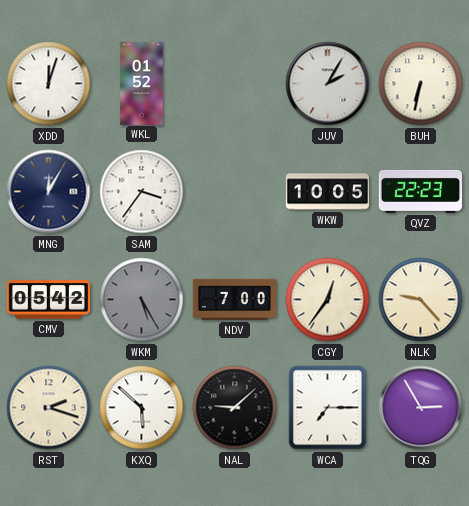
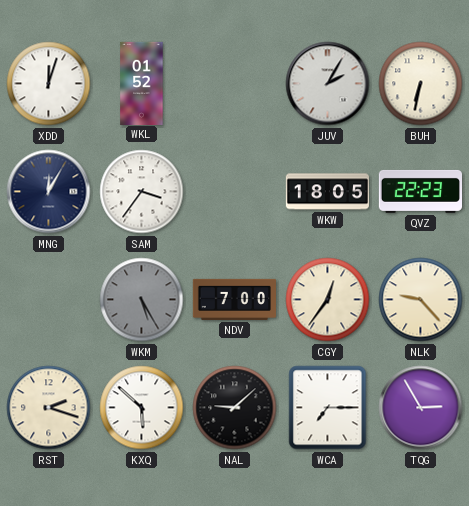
WKW: 10:05 -> 18:05 (327, 192)
CMV: 05:42 -> none (48, 300)
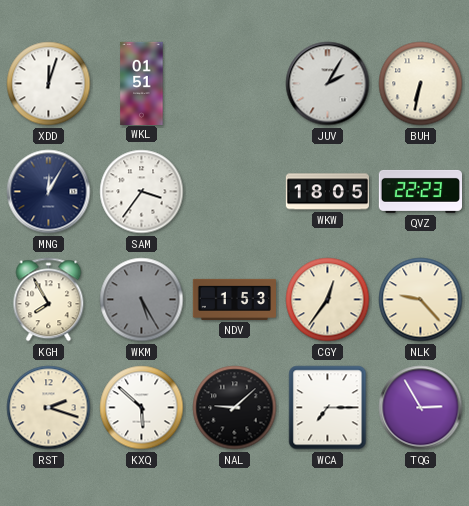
WKL: 01:52 -> 01:51 (142, 83)
KGH: none -> 7:55 (49, 300)
NDV: 7:00 -> 1:53 (234, 299)
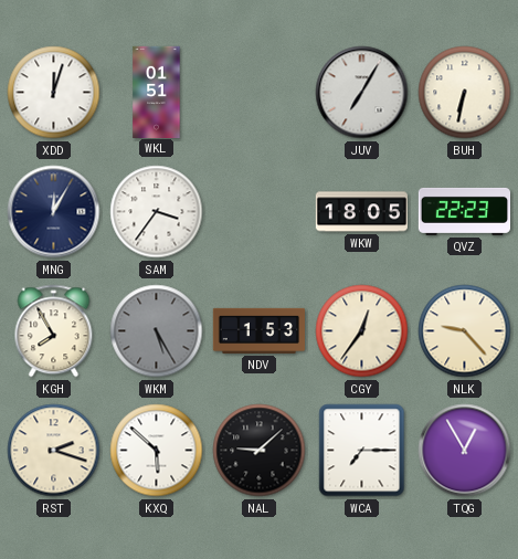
JUV: 2:05 -> 7:05 (362, 93)
TQG: 2:55 -> 12:55 (465, 451)
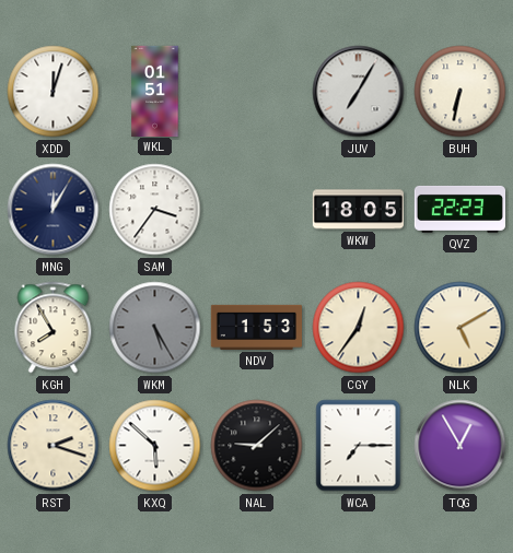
NLK: 9:23 -> 5:10 (460, 328)
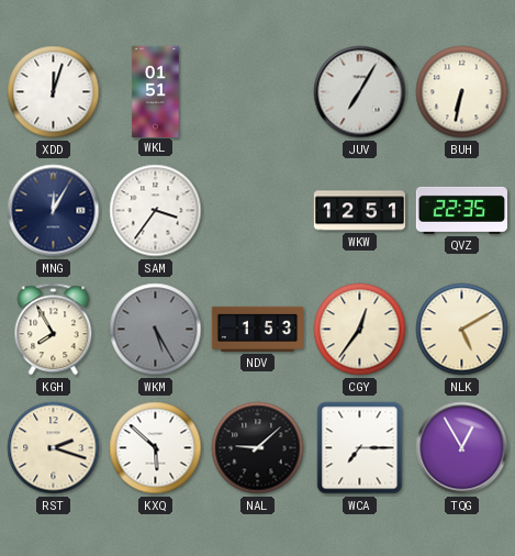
WKW: 18:05 -> 12:51 (359, 211)
QVZ: 22:23 -> 22:35 (461, 210)
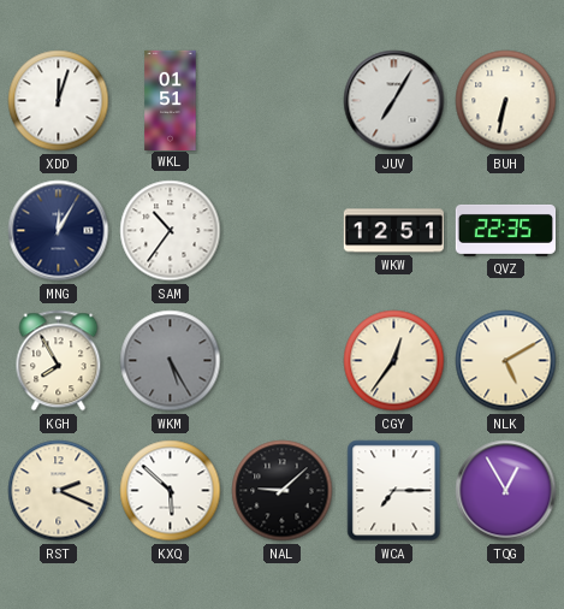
SAM: 3:36 -> 10:36 (171, 231)
NDV: 1:53 -> none (257, 329)
RST: 2:18 -> 2:19 (59, 491)
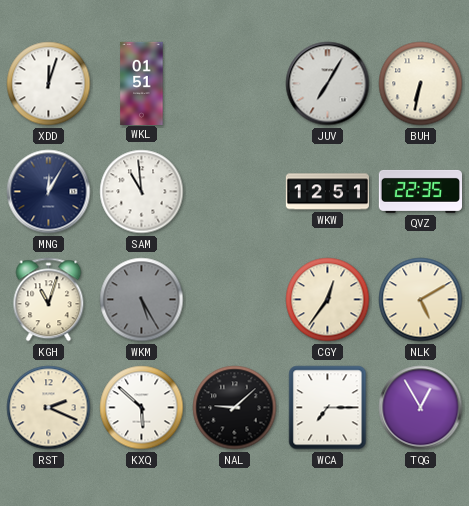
SAM: 10:36 -> 10:59 (142, 192)
KGH: 7:55 -> 11:03 (49, 300)
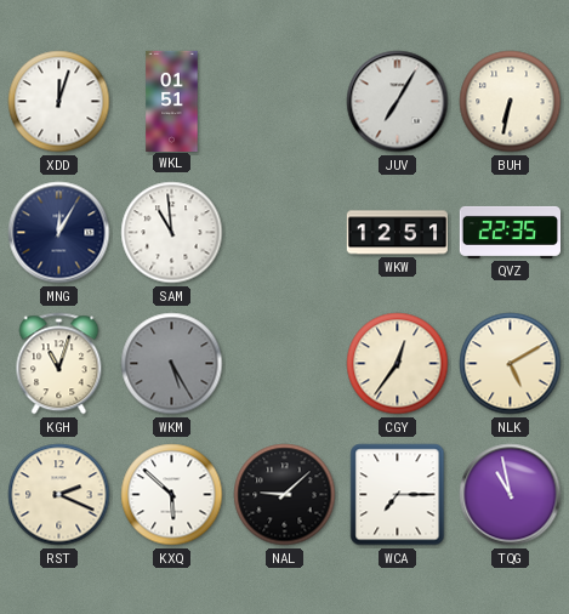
TQG: 12:55 -> 10:58 (511, 495)
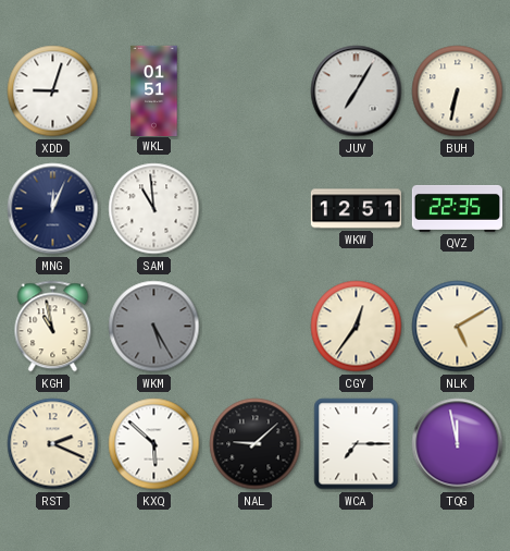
XDD: 12:03 -> 9:03 (53, 91)
MNG: 12:05 -> 12:04 (53, 209)
KGH: 11:03 -> 10:58 (53, 327)
TQG: 10:58 -> 11:58 (458, 444)
